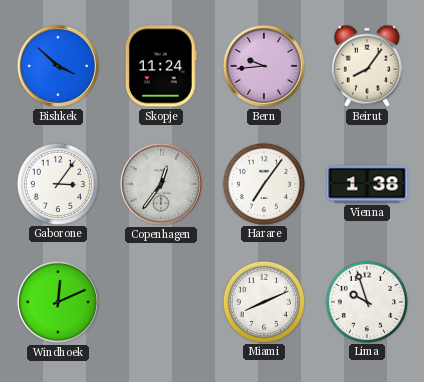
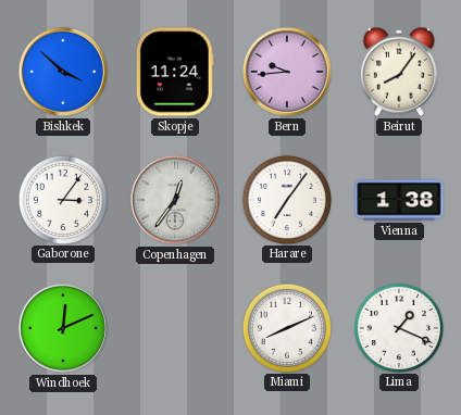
Lima: 9:57 -> 1:19 (398, 327)
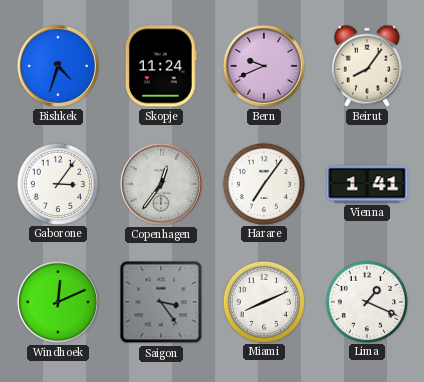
Bishkek: 3:52 -> 4:33 (58, 66)
Bern: 9:44 -> 9:41 (264, 66)
Vienna: 1:38 -> 1:41 (367, 184)
Saigon: none -> 3:24 (161, 302)
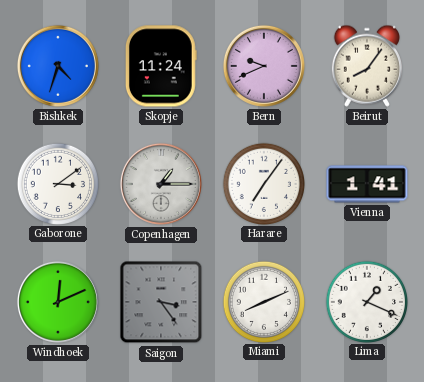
Gaborone: 3:06 -> 3:09 (57, 183)
Copenhagen: 12:36 -> 1:15 (161, 184)
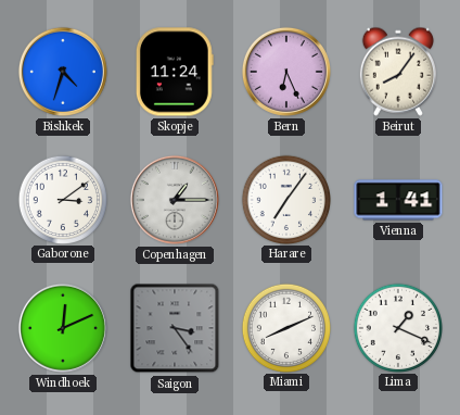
Bern: 9:41 -> 6:26 (286, 72)
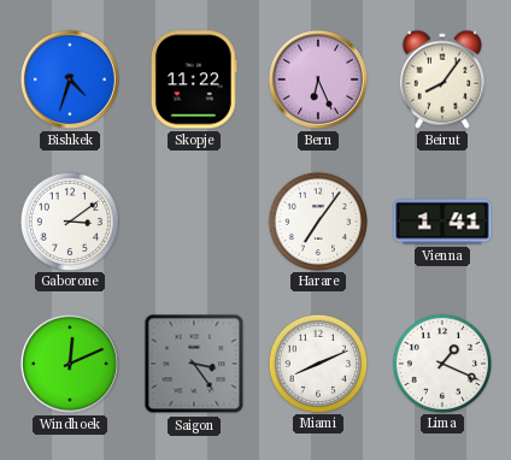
Skopje: 11:24 -> 11:22 (194, 79)
Copenhagen: 1:15 -> none (175, 200)
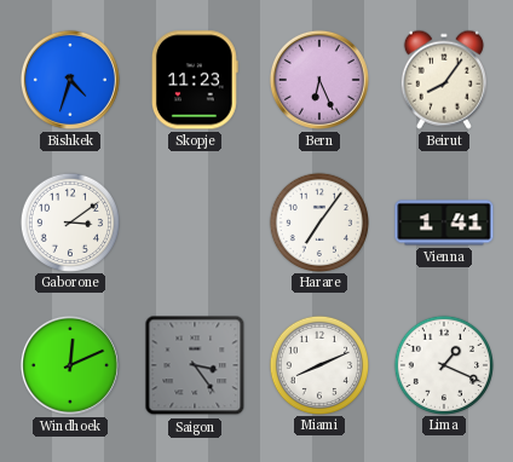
Skopje: 11:22 -> 11:23 (195, 80)
